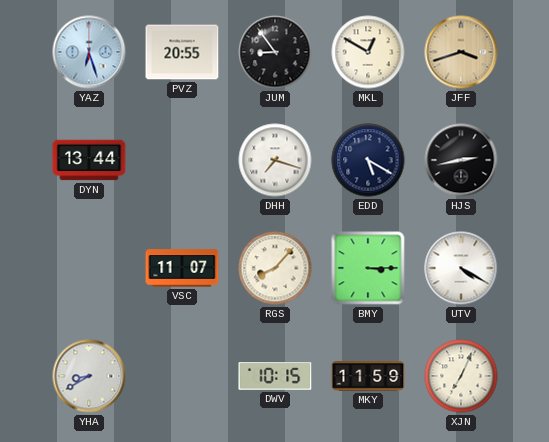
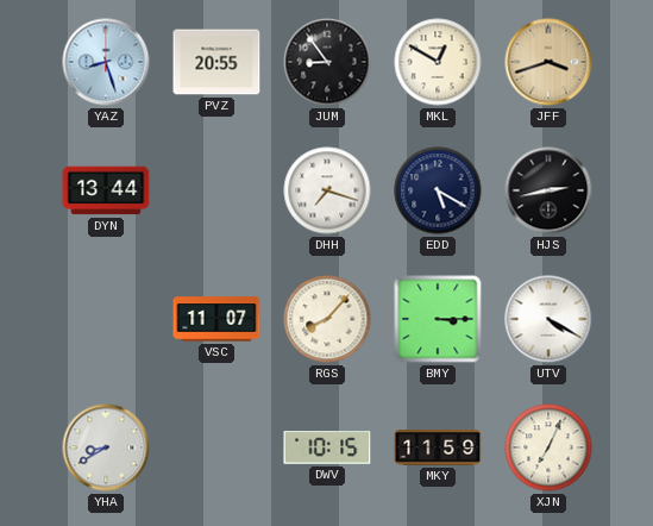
YAZ: 6:27 -> 8:27 (106, 62)
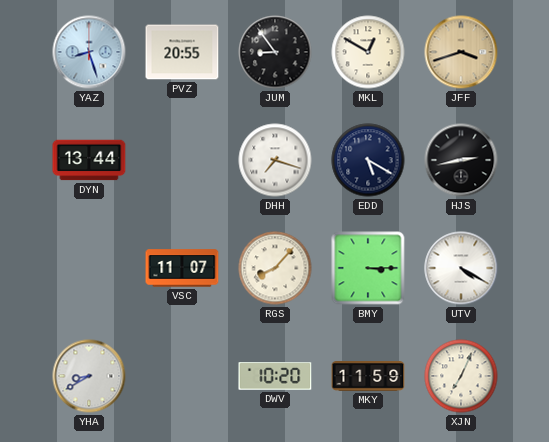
DWV: 10:15 -> 10:20 (275, 376)
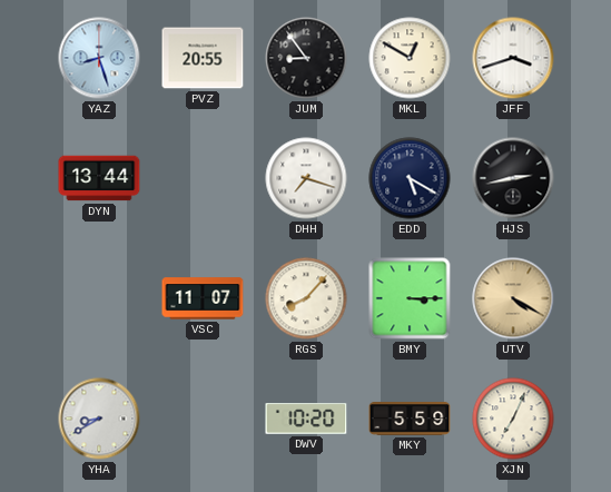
JFF dial: champagne -> white (513, 58)
UTV dial: white -> champagne (513, 298)
MKY: 11:59 -> 5:59 (410, 420)
